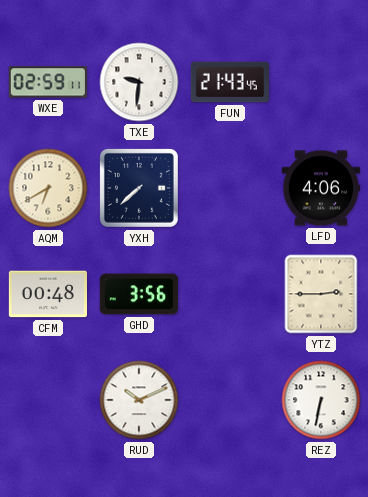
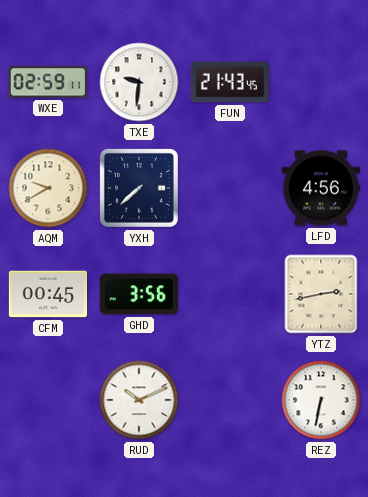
AQM: 6:40 -> 9:40 (48, 188)
LFD: 4:06 -> 4:56 (321, 188)
CFM: 00:48 -> 00:45 (47, 294)
YTZ: 2:45 -> 2:43 (321, 294)
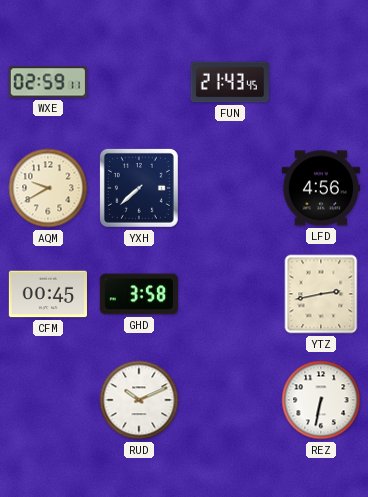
TXE: 9:31 -> none (139, 82)
GHD: 3:56 -> 3:58 (139, 294)
